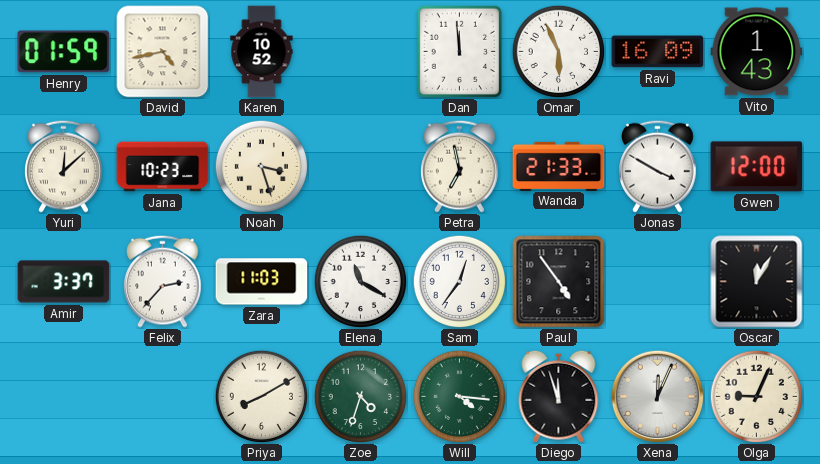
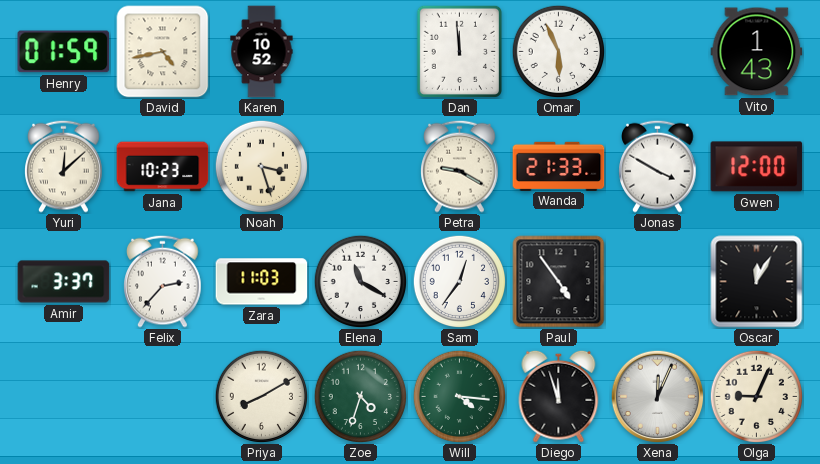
Ravi: 16:09 -> none (658, 52)
Petra: 6:58 -> 9:20 (460, 166)
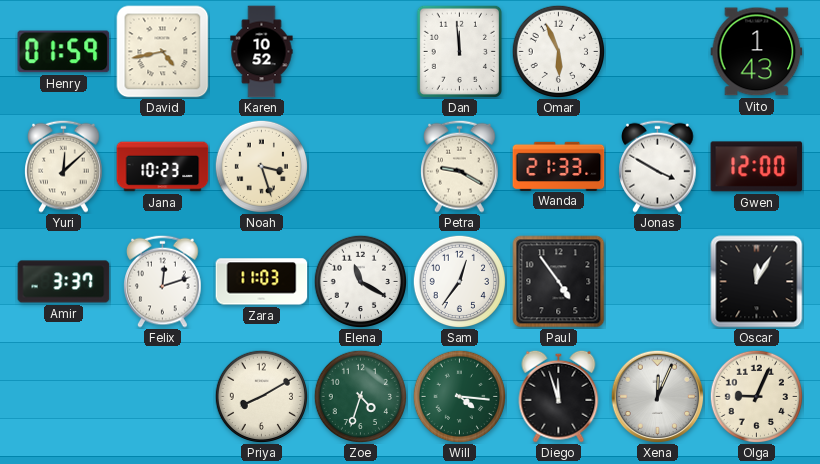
Felix: 2:37 -> 12:12 (163, 281)
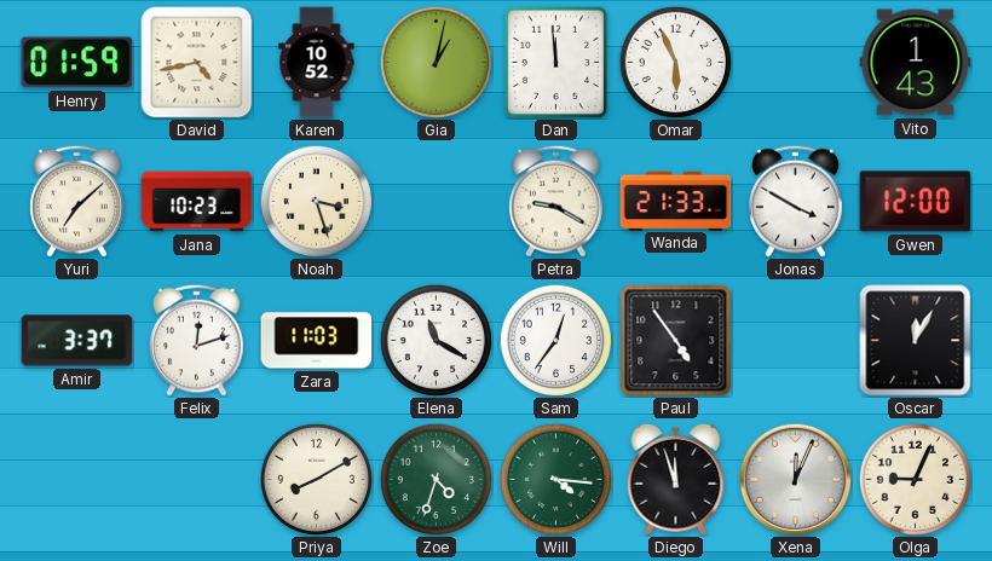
Gia: none -> 1:02 (436, 62)
Yuri: 12:08 -> 7:08 (77, 201)
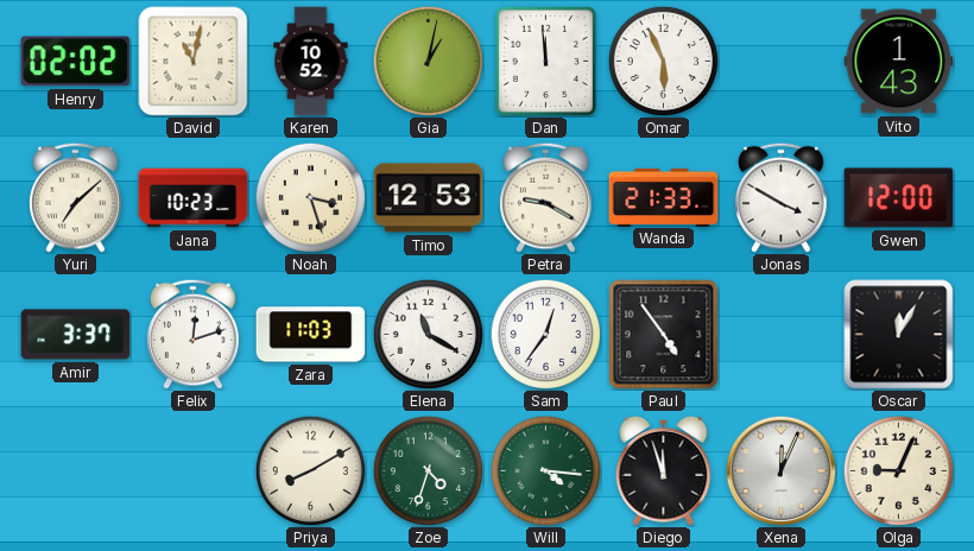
Henry: 01:59 -> 02:02 (76, 62)
David: 4:43 -> 11:02 (194, 62)
Timo: none -> 12:53 (429, 198)
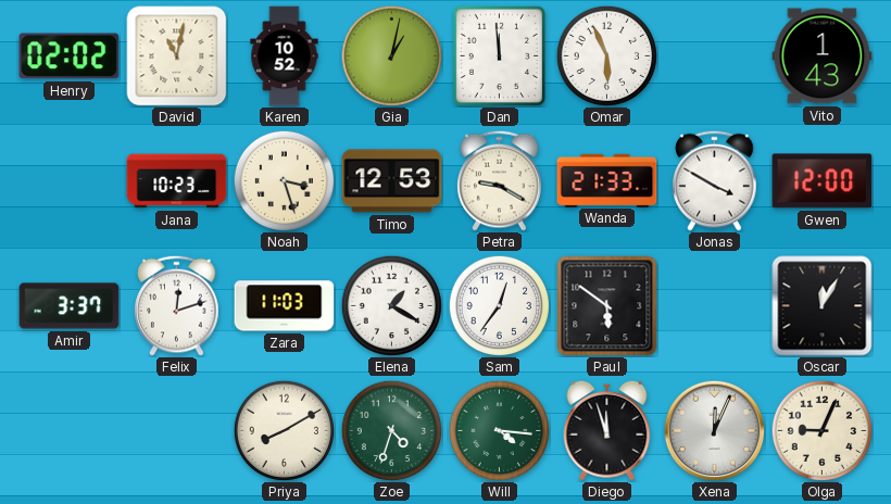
Yuri: 7:08 -> none (76, 197)
Elena: 11:20 -> 1:20 (391, 305)
Paul: 4:54 -> 5:51 (607, 306)
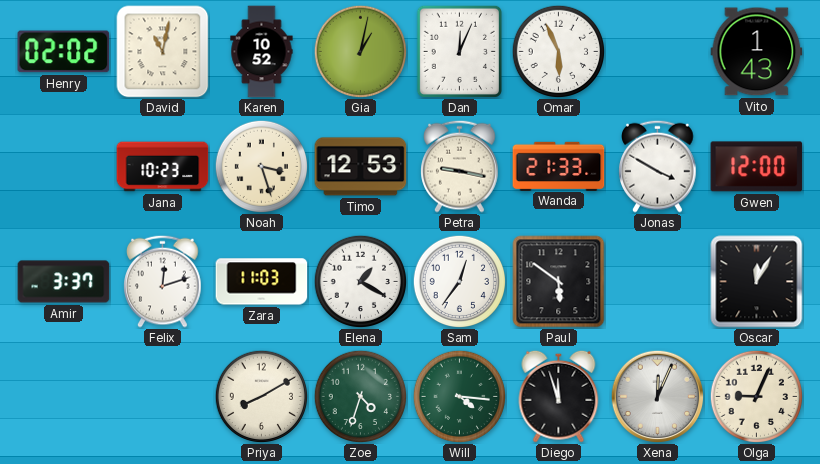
Dan: 11:59 -> 12:04 (459, 51)
Petra: 9:20 -> 9:17 (460, 166)
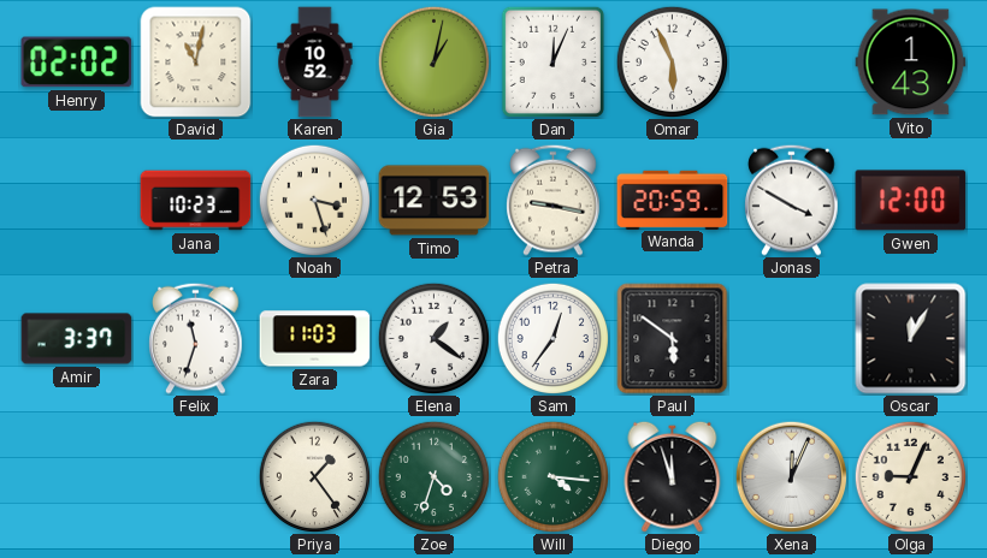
Wanda: 21:33 -> 20:59 (673, 200)
Felix: 12:12 -> 11:33 (196, 338)
Elena: 1:20 -> 1:21 (433, 338)
Priya: 8:10 -> 1:24 (314, 476)
